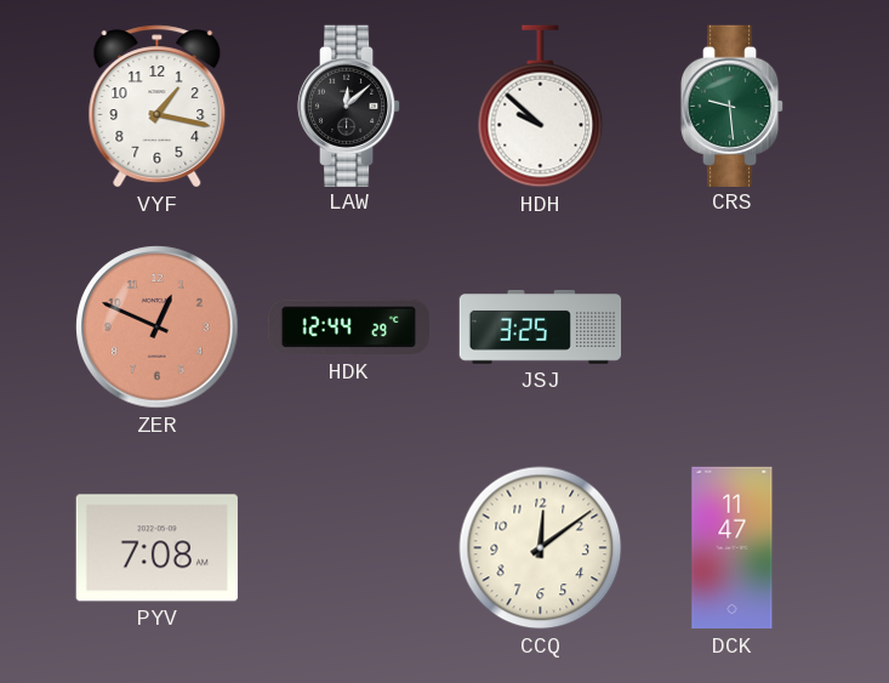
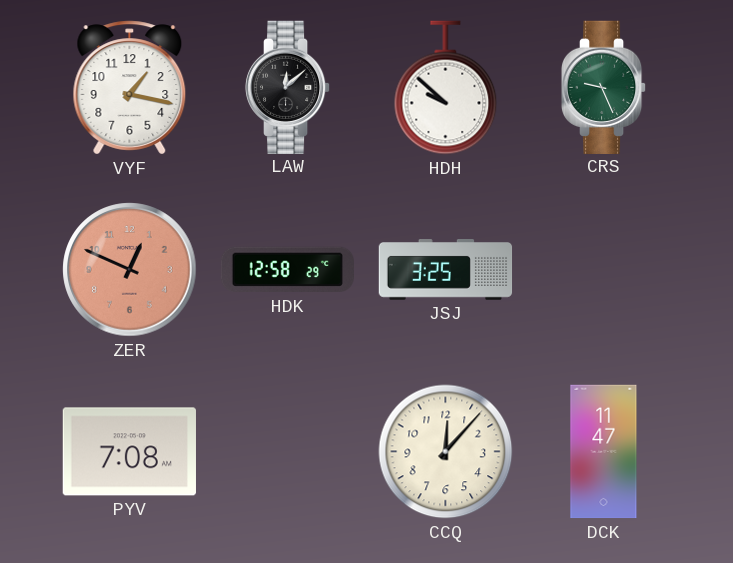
CRS: 9:29 -> 9:26 (604, 87)
HDK: 12:44 -> 12:58 (287, 270)
CCQ: 12:09 -> 12:07 (446, 452)
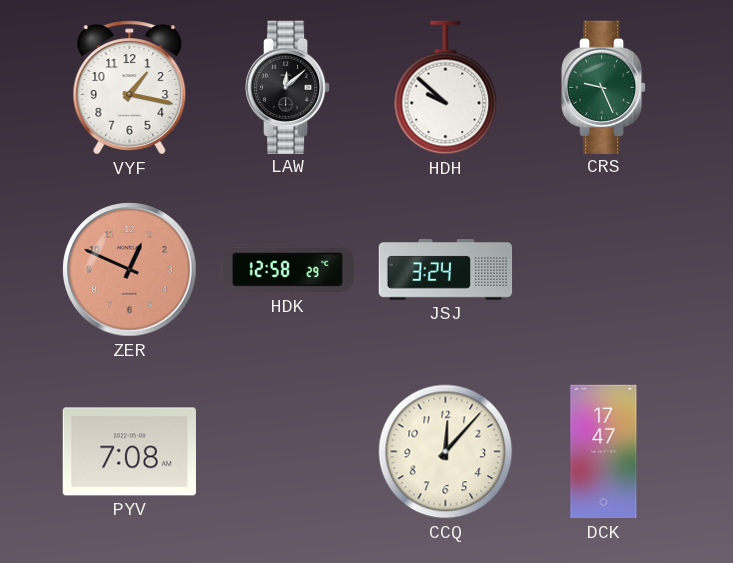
JSJ: 3:25 -> 3:24 (446, 270)
DCK: 11:47 -> 17:47 (604, 452)
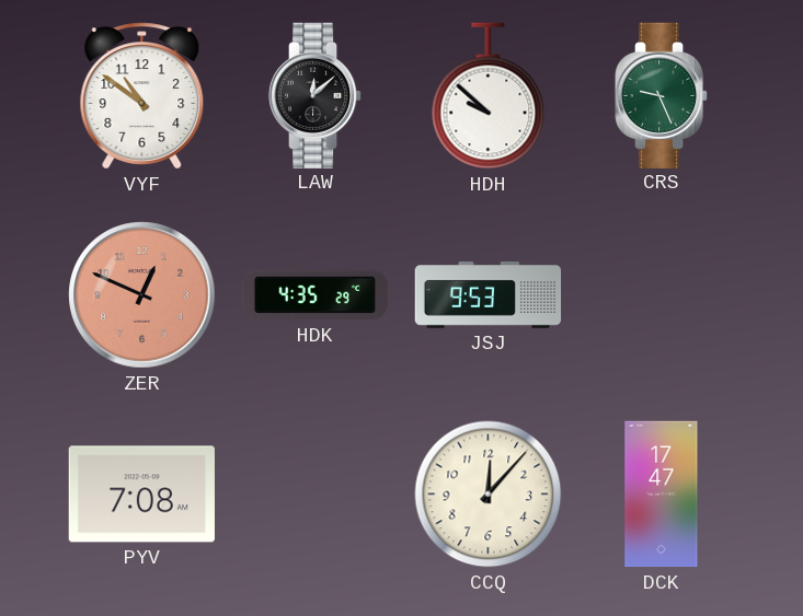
VYF: 1:17 -> 10:51 (142, 96)
HDK: 12:58 -> 4:35 (314, 295)
JSJ: 3:24 -> 9:53 (489, 295)
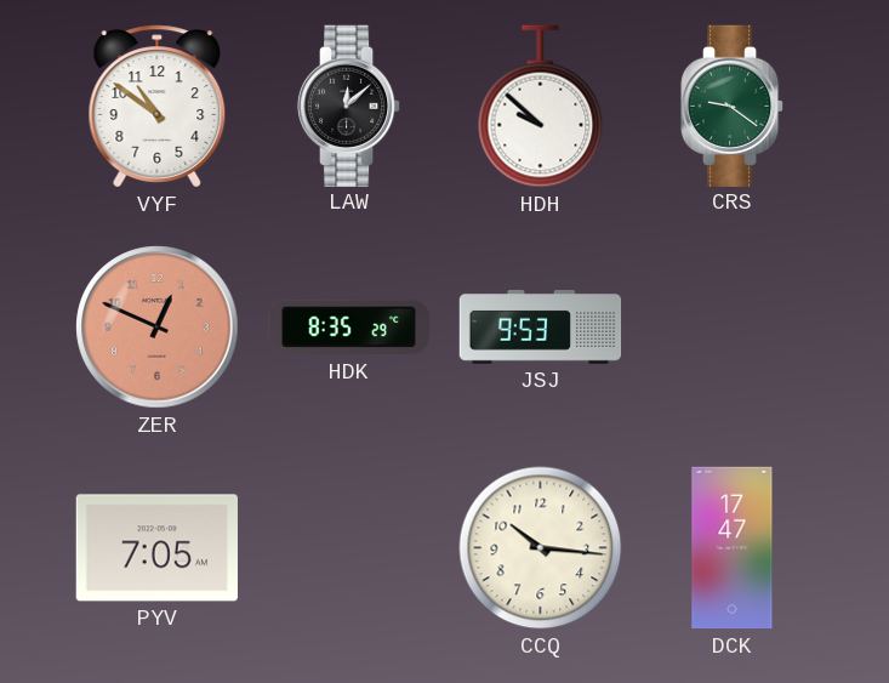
CRS: 9:26 -> 9:21 (733, 106)
HDK: 4:35 -> 8:35 (348, 328)
PYV: 7:08 -> 7:05 (156, 548)
CCQ: 12:07 -> 10:16 (541, 548)
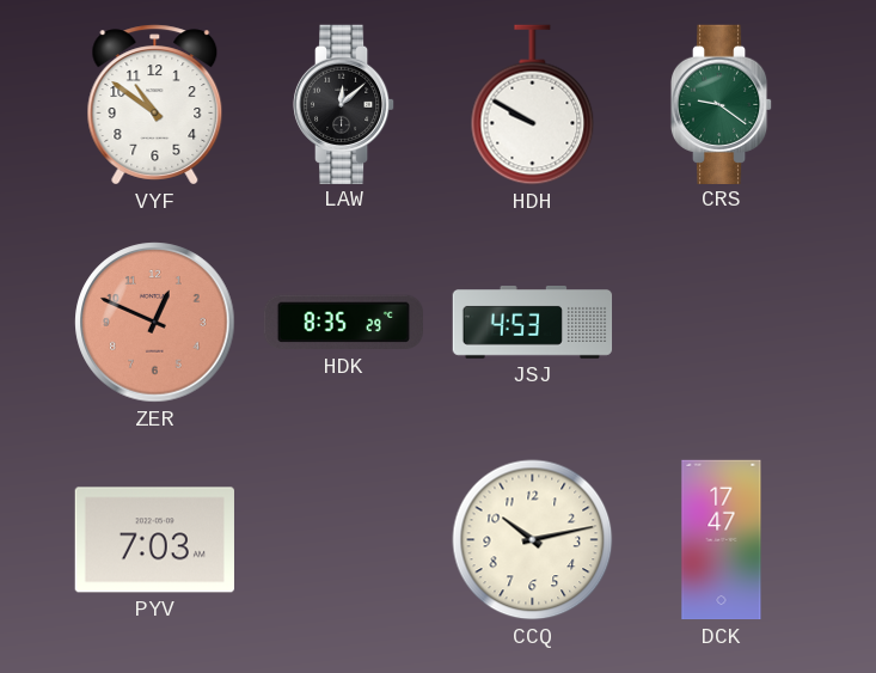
HDH: 9:52 -> 9:50 (533, 105)
JSJ: 9:53 -> 4:53 (533, 323)
PYV: 7:05 -> 7:03 (154, 540)
CCQ: 10:16 -> 10:13 (533, 540)
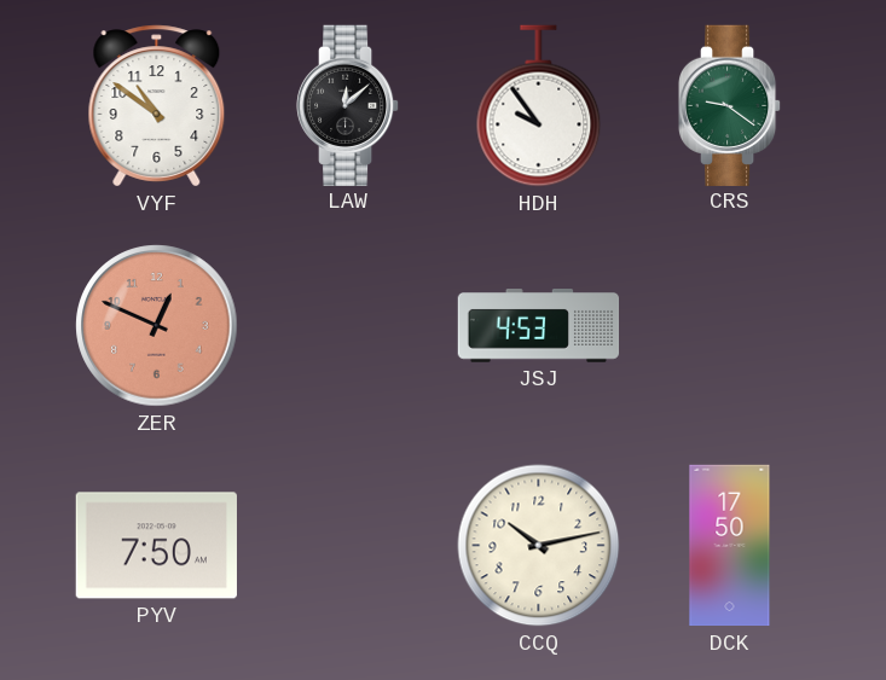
HDH: 9:50 -> 9:54 (539, 106)
HDK: 8:35 -> none (343, 323)
PYV: 7:03 -> 7:50 (156, 546)
DCK: 17:47 -> 17:50 (730, 546)
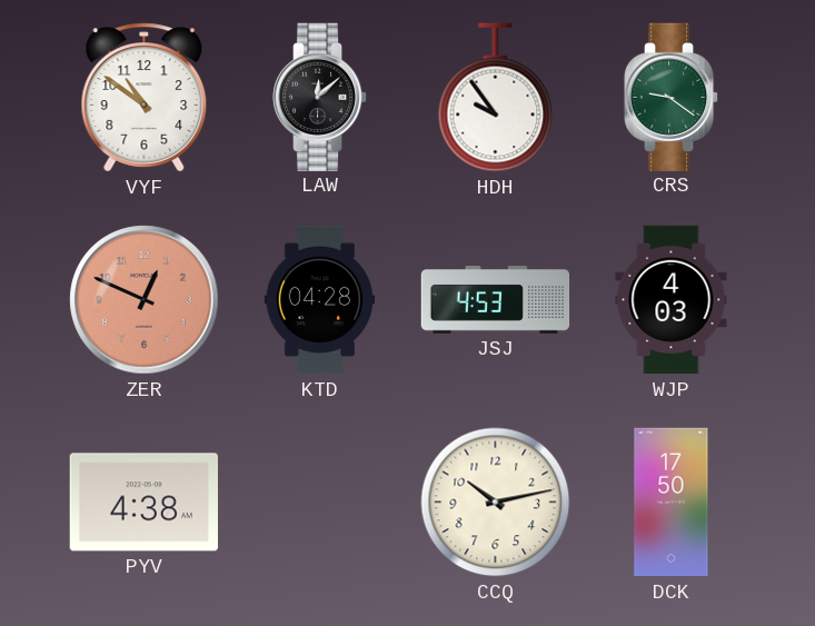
KTD: none -> 04:28 (320, 300)
WJP: none -> 4:03 (672, 300)
PYV: 7:50 -> 4:38 (143, 503)
